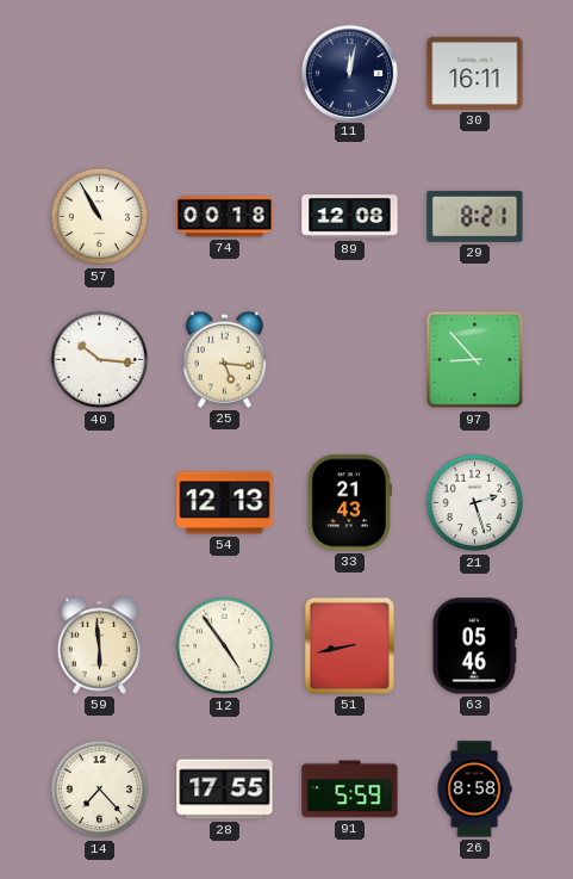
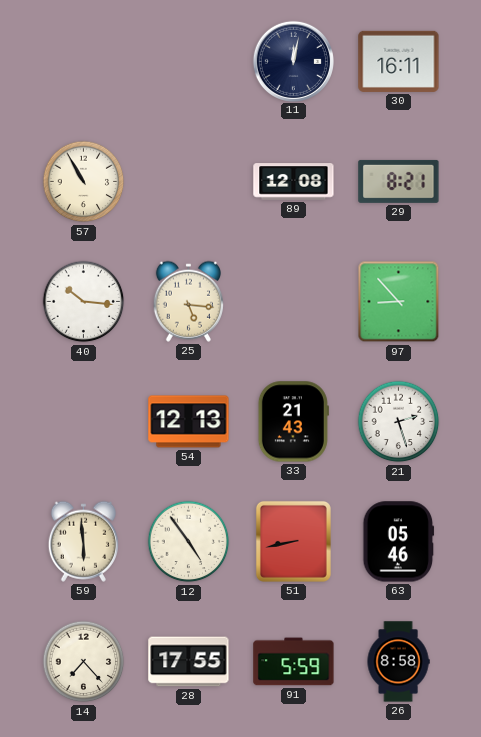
74: 00:18 -> none (225, 217)
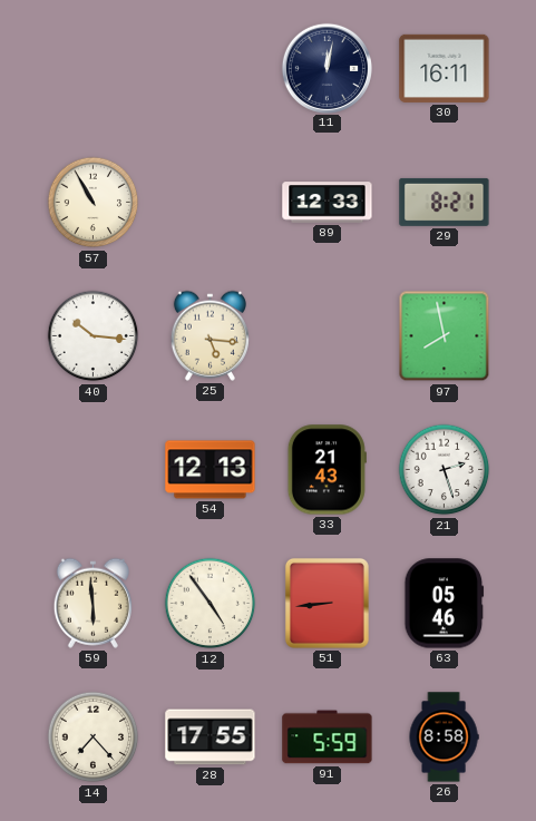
89: 12:08 -> 12:33 (328, 203)
97: 8:53 -> 7:58 (445, 336)
51: 8:43 -> 8:44 (327, 603)
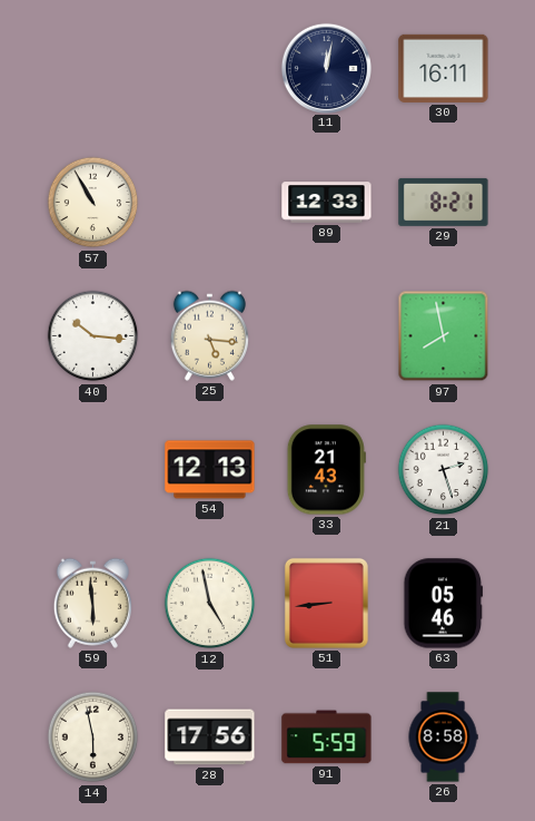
12: 4:54 -> 4:58 (210, 604)
14: 7:23 -> 5:58 (93, 737)
28: 17:55 -> 17:56 (210, 737)
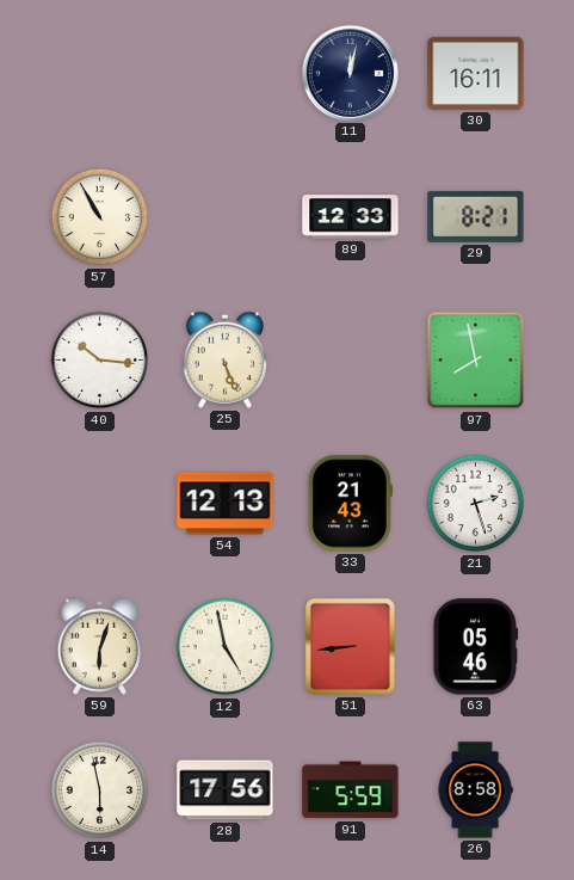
25: 5:16 -> 5:26 (224, 359)
59: 5:59 -> 6:03 (99, 646)
